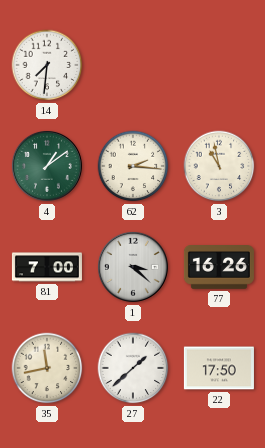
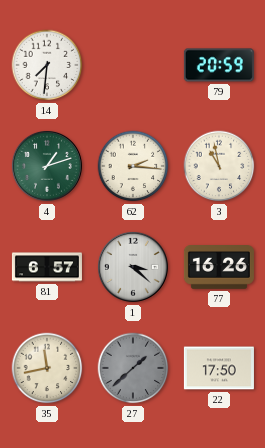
79: none -> 20:59 (219, 65)
4: 1:09 -> 1:12 (47, 166)
81: 7:00 -> 6:57 (47, 267)
27 dial: white -> grey (133, 368)
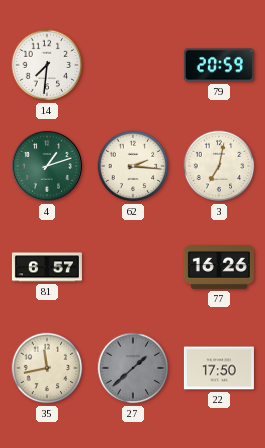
3: 10:58 -> 7:02 (219, 166)
1: 3:22 -> none (133, 267)
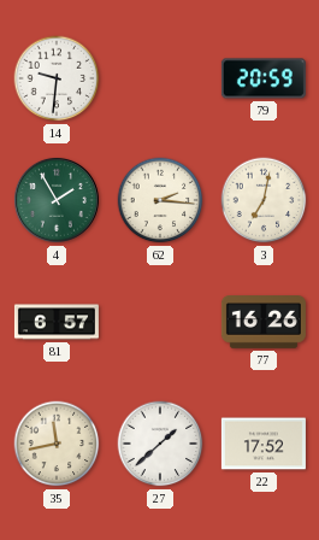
14: 7:31 -> 9:31 (57, 78)
4: 1:12 -> 1:55 (57, 200)
27 dial: grey -> white (160, 444)
22: 17:50 -> 17:52 (264, 444)
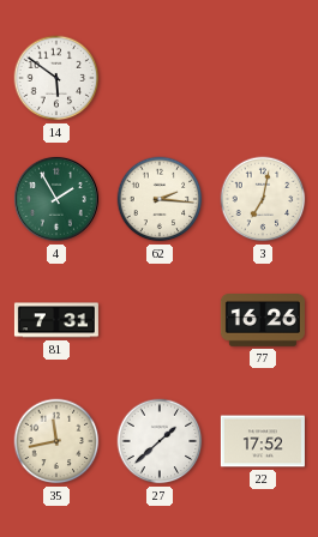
14: 9:31 -> 5:51 (56, 78)
79: 20:59 -> none (264, 78)
81: 6:57 -> 7:31 (56, 320)
